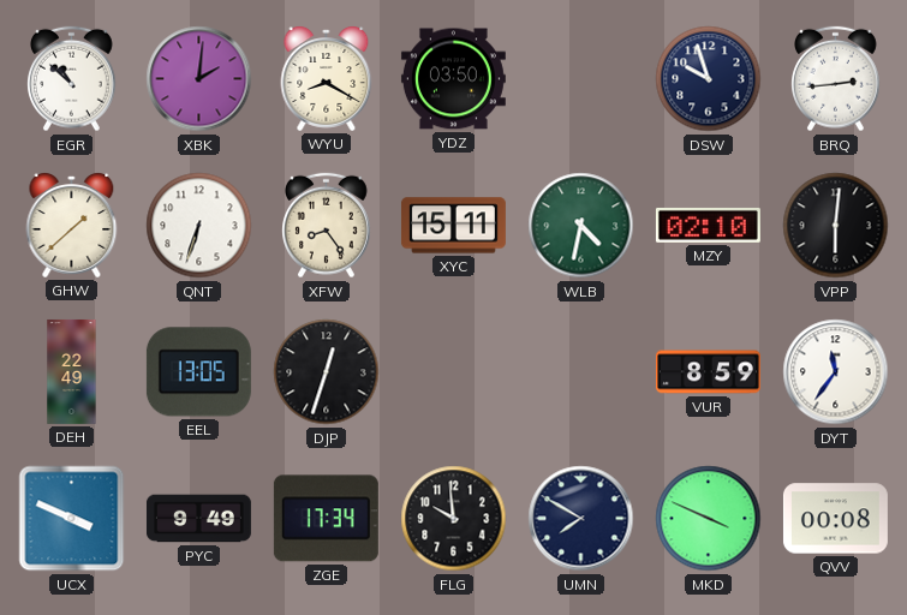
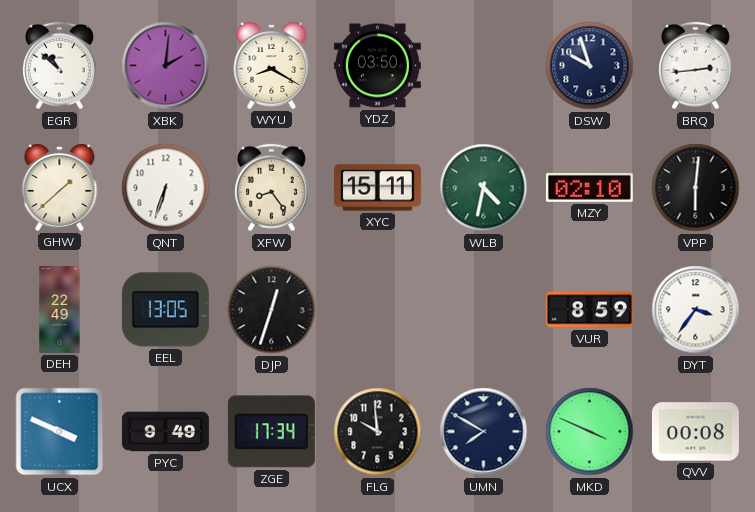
DYT: 11:36 -> 3:36 (696, 310)
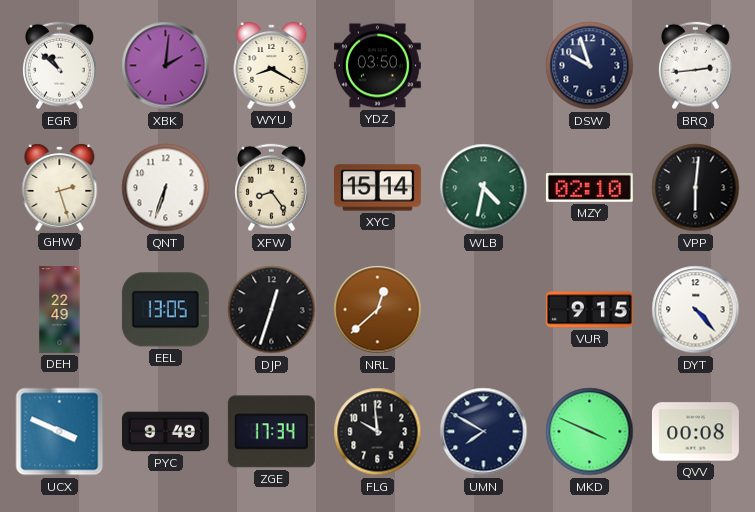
GHW: 1:38 -> 2:27 (60, 188)
XYC: 15:11 -> 15:14 (377, 188)
NRL: none -> 12:38 (378, 310)
VUR: 8:59 -> 9:15 (589, 310)
DYT: 3:36 -> 4:23 (696, 310)
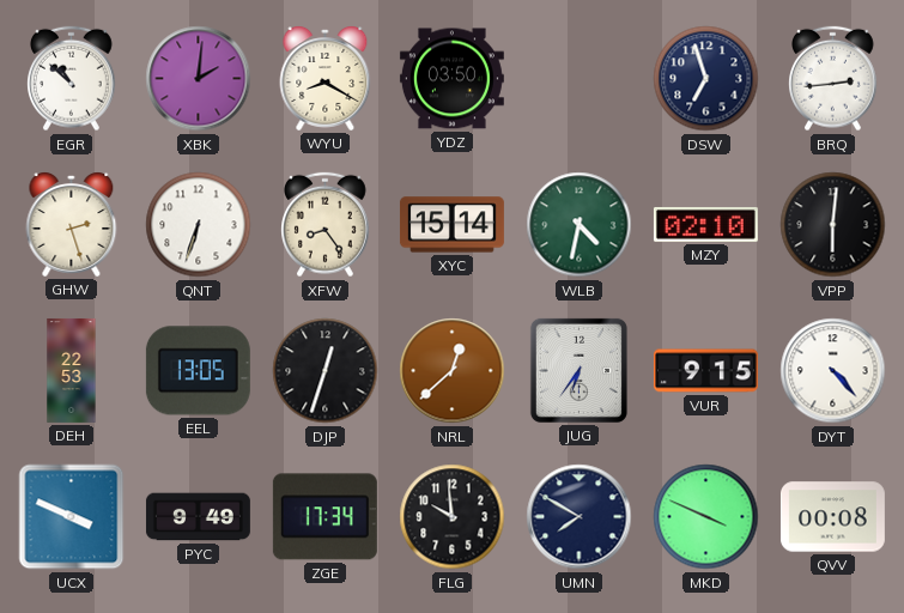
DSW: 9:57 -> 6:57 (706, 79)
DEH: 22:49 -> 22:53 (72, 370)
JUG: none -> 6:36 (578, 370)
